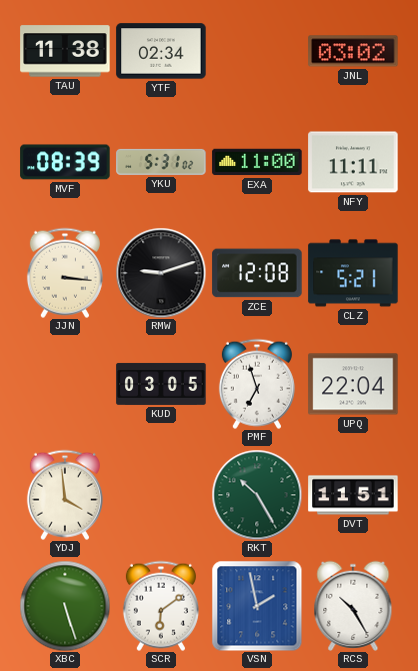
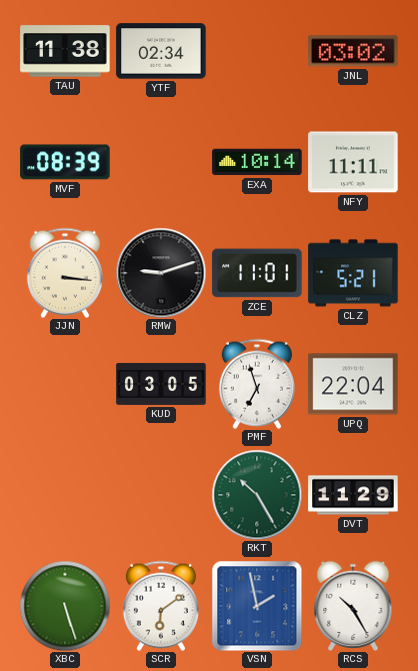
YKU: 5:31 -> none (161, 162)
EXA: 11:00 -> 10:14 (257, 162)
ZCE: 12:08 -> 11:01 (257, 273)
YDJ: 3:59 -> none (65, 495)
DVT: 11:51 -> 11:29 (353, 495)
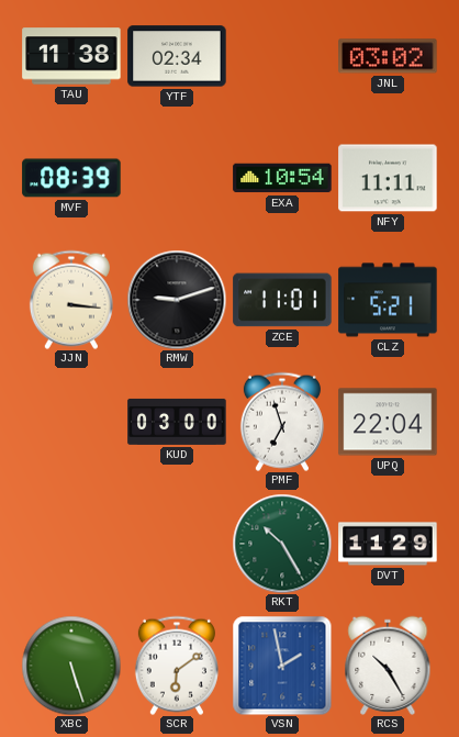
EXA: 10:14 -> 10:54 (282, 178)
KUD: 03:05 -> 03:00 (177, 422)
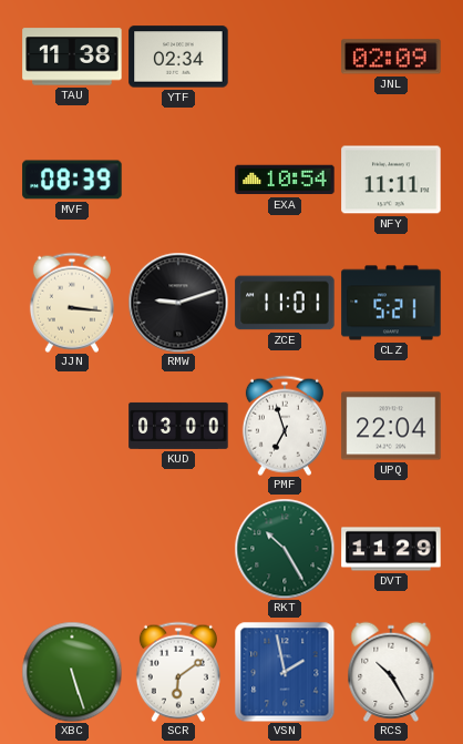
JNL: 03:02 -> 02:09 (391, 57)
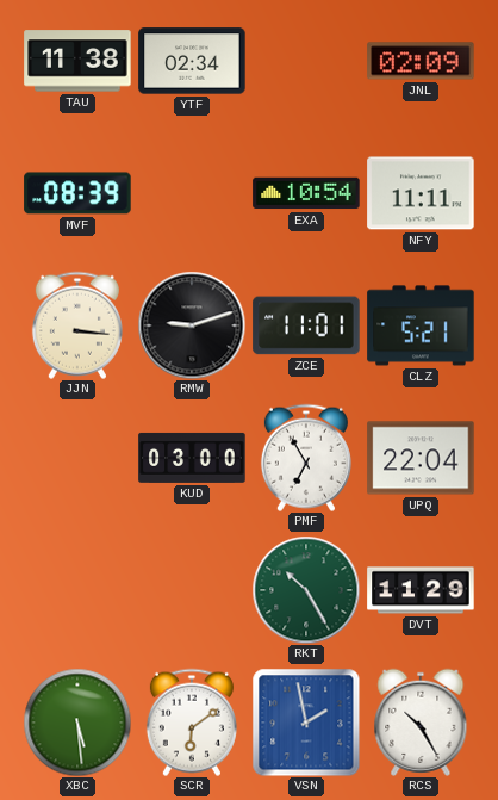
PMF: 6:57 -> 6:55 (306, 458)
XBC: 5:27 -> 5:29 (77, 723)
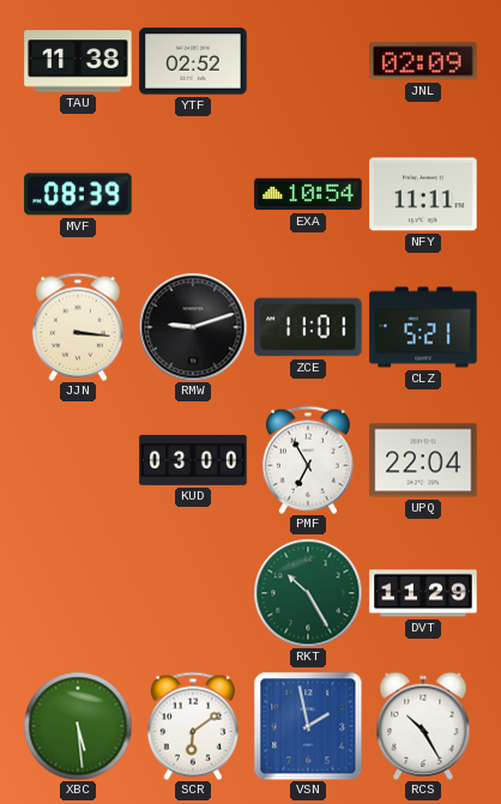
YTF: 02:34 -> 02:52 (193, 61)
